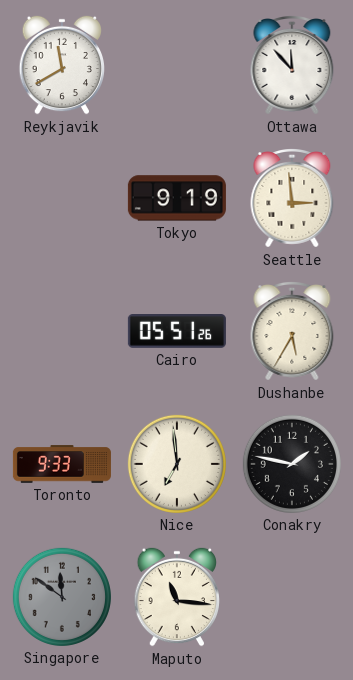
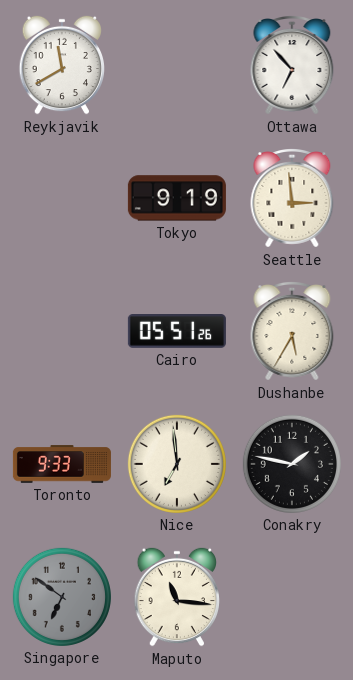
Ottawa: 11:53 -> 6:53 (292, 66)
Singapore: 11:51 -> 6:51 (62, 597)
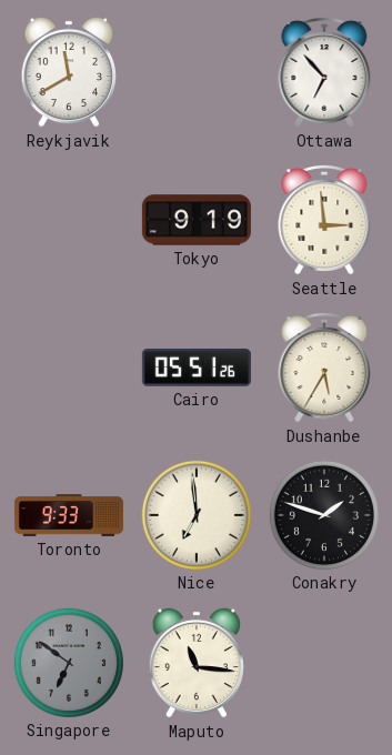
Conakry: 1:47 -> 1:48 (324, 515)
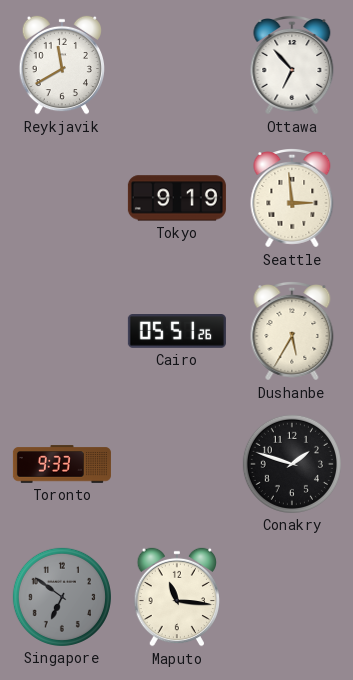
Nice: 6:59 -> none (197, 515)
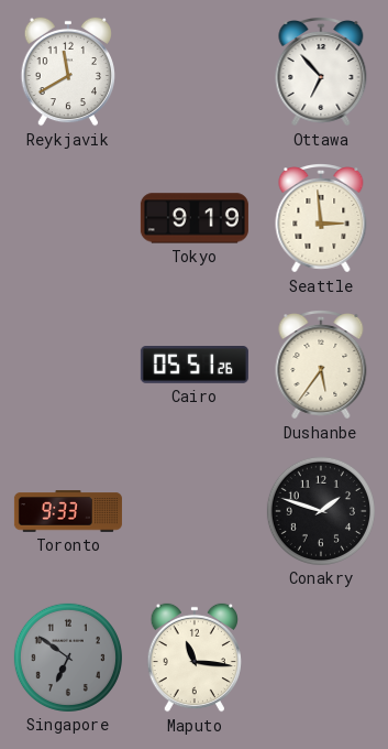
Dushanbe: 5:35 -> 5:36 (321, 366)
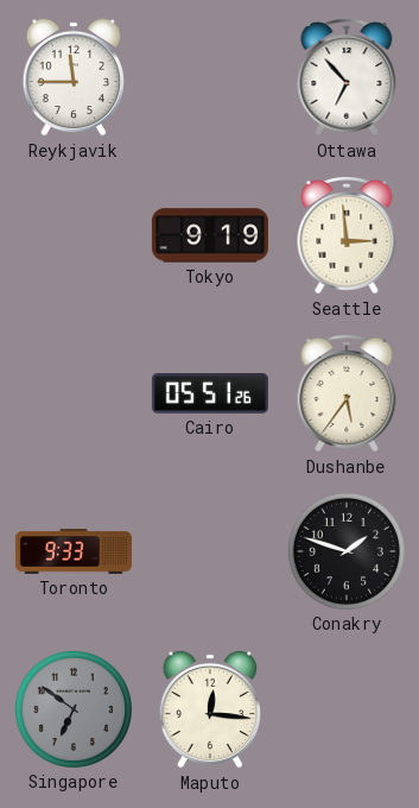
Reykjavik: 11:40 -> 11:45 (72, 77)
Maputo: 11:16 -> 12:16 (209, 709)
